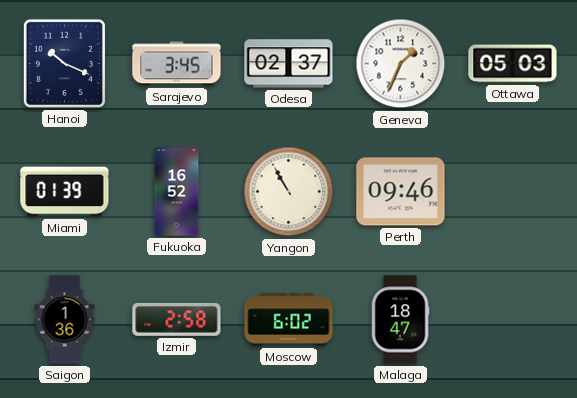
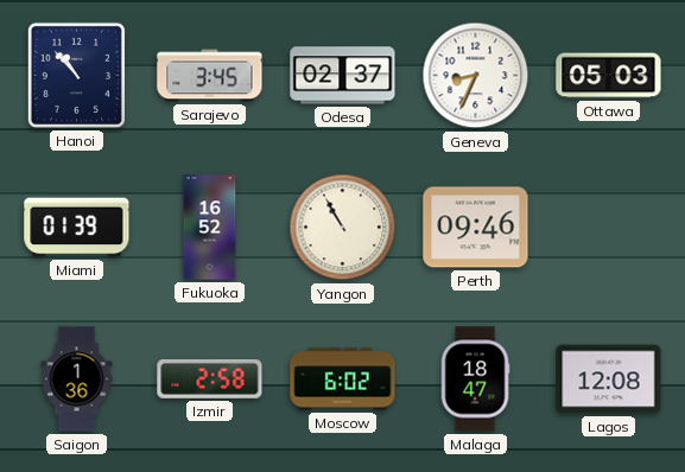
Hanoi: 10:19 -> 10:53 (76, 75)
Geneva: 1:34 -> 8:34 (476, 76)
Lagos: none -> 12:08 (609, 379)
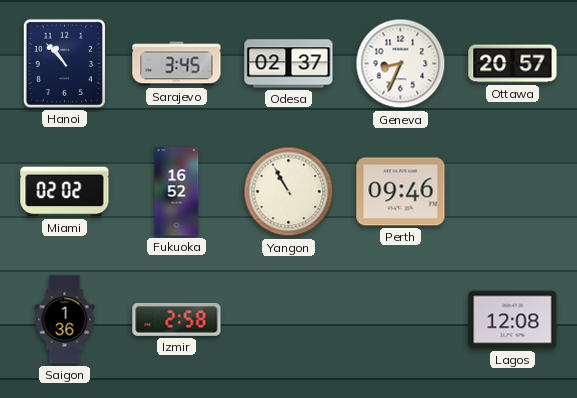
Ottawa: 05:03 -> 20:57 (513, 64)
Miami: 01:39 -> 02:02 (65, 192)
Moscow: 6:02 -> none (343, 379)
Malaga: 18:47 -> none (475, 379)
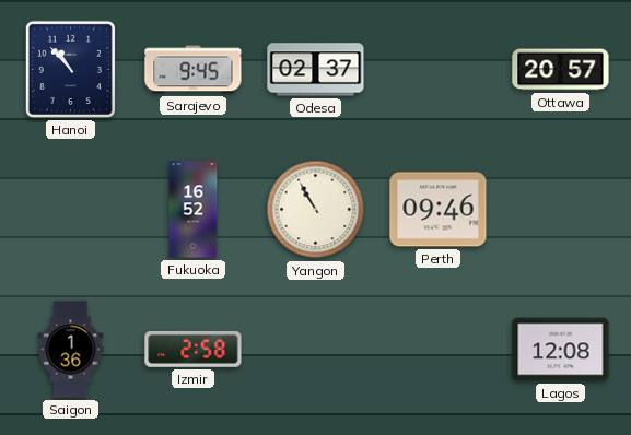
Sarajevo: 3:45 -> 9:45 (194, 70)
Geneva: 8:34 -> none (401, 64)
Miami: 02:02 -> none (65, 192)
